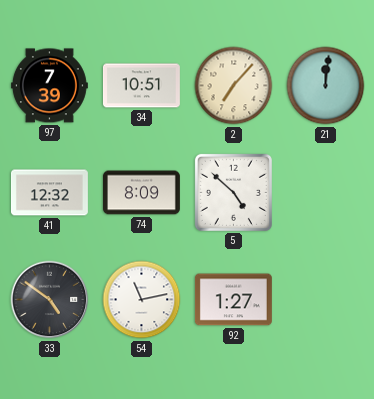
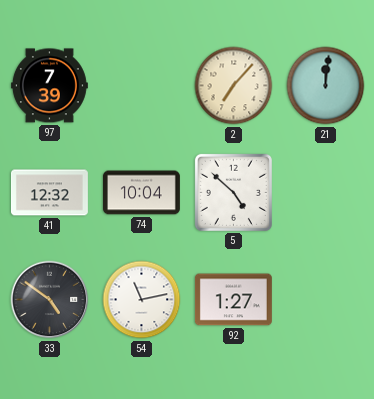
34: 10:51 -> none (141, 86)
74: 8:09 -> 10:04 (141, 193)
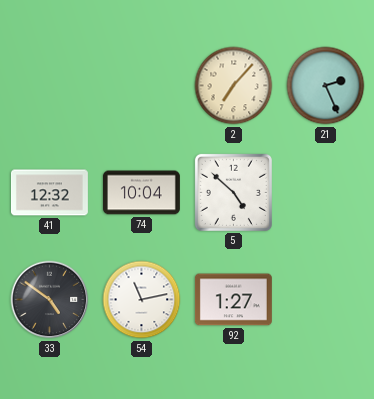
97: 7:39 -> none (49, 86)
21: 12:01 -> 2:26 (326, 86)
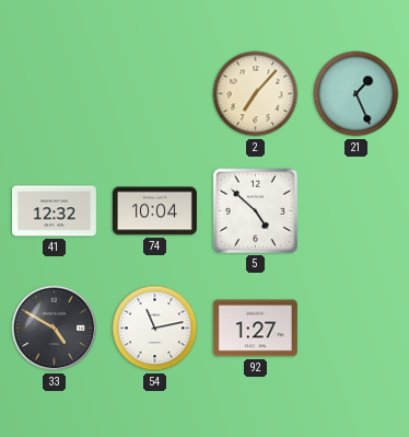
21: 2:26 -> 1:26 (357, 94)
33: 4:51 -> 4:50 (55, 329)
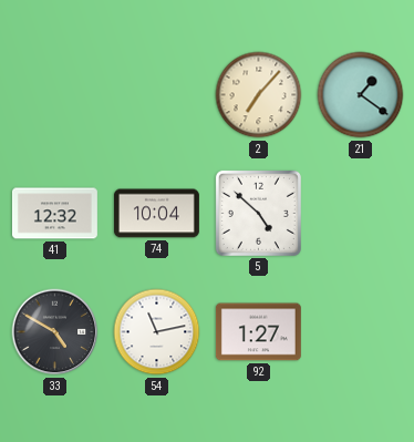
21: 1:26 -> 1:21 (361, 95)
